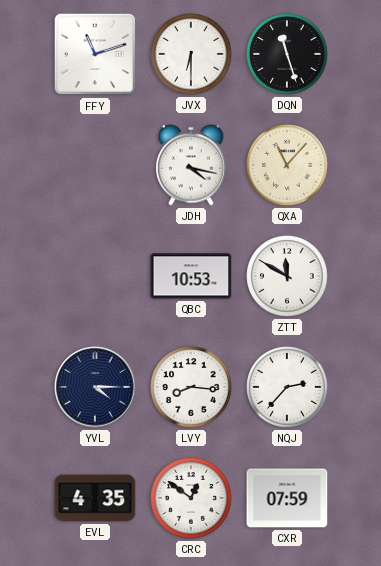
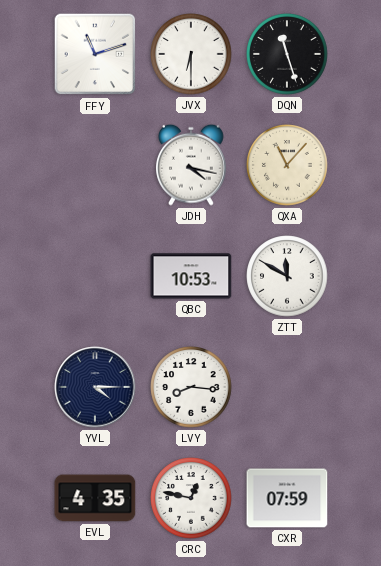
NQJ: 2:37 -> none (287, 387)
CRC: 12:51 -> 12:47 (191, 498)
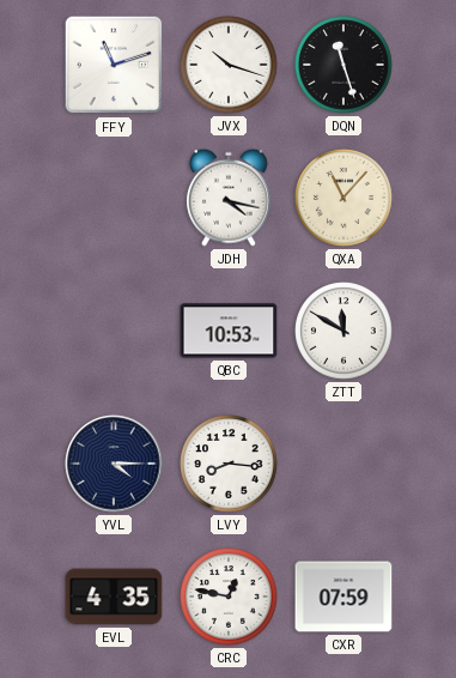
JVX: 6:30 -> 10:18 (229, 65)
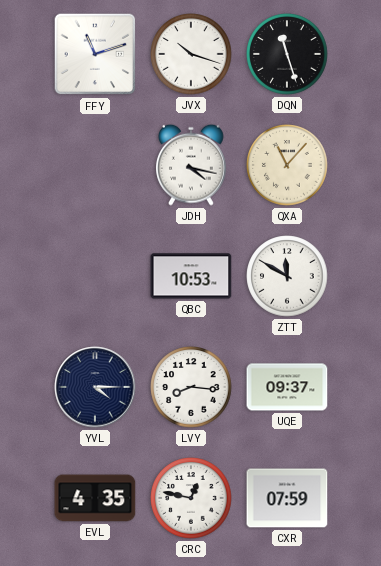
UQE: none -> 09:37 (287, 387)
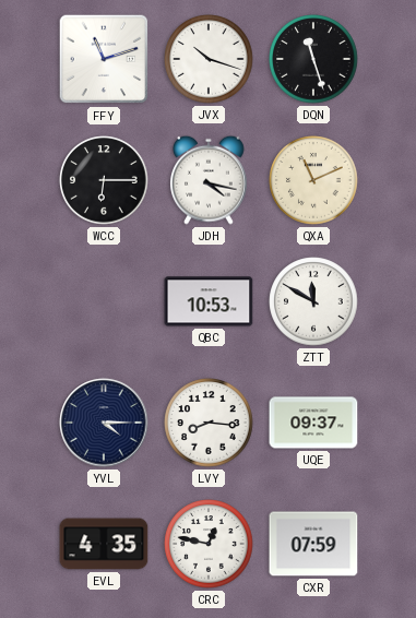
WCC: none -> 6:15 (104, 180)
QXA: 11:07 -> 11:11 (313, 180)
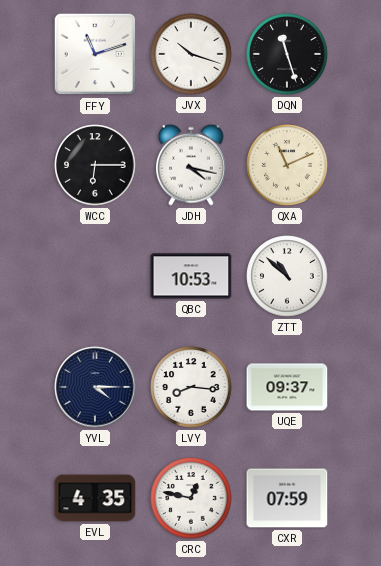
ZTT: 11:50 -> 10:52 (287, 276)
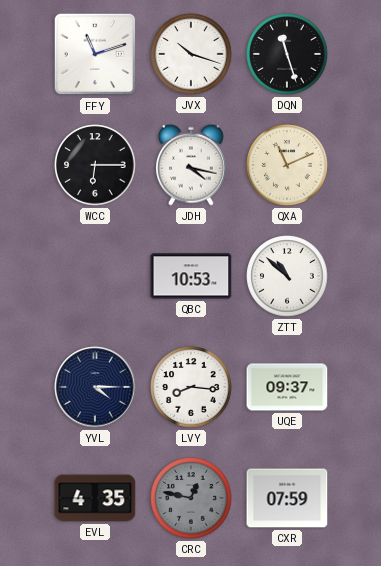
CRC dial: white -> grey (191, 498)
